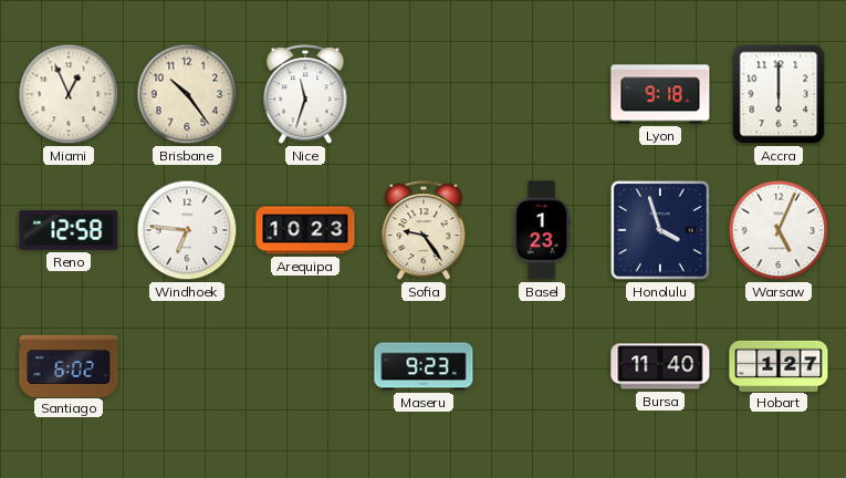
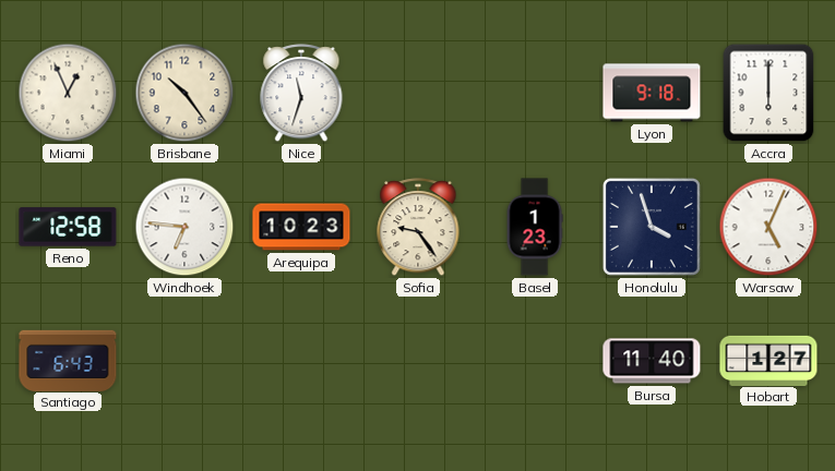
Santiago: 6:02 -> 6:43 (68, 360)
Maseru: 9:23 -> none (424, 366)
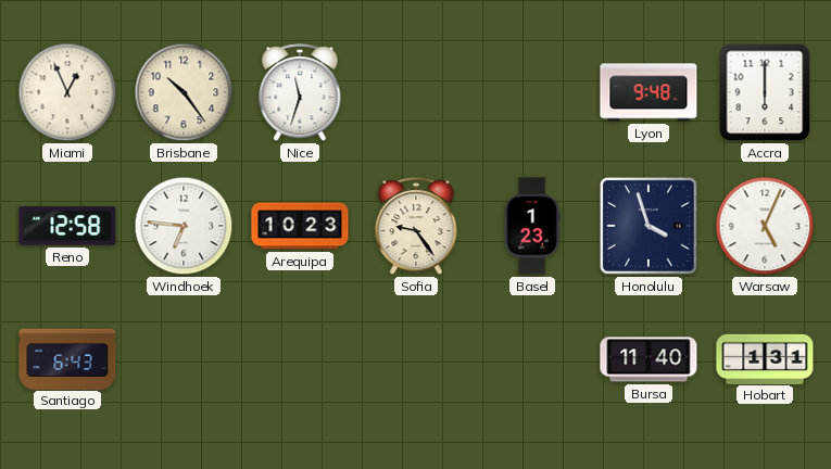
Lyon: 9:18 -> 9:48 (649, 92)
Hobart: 1:27 -> 1:31 (765, 358)
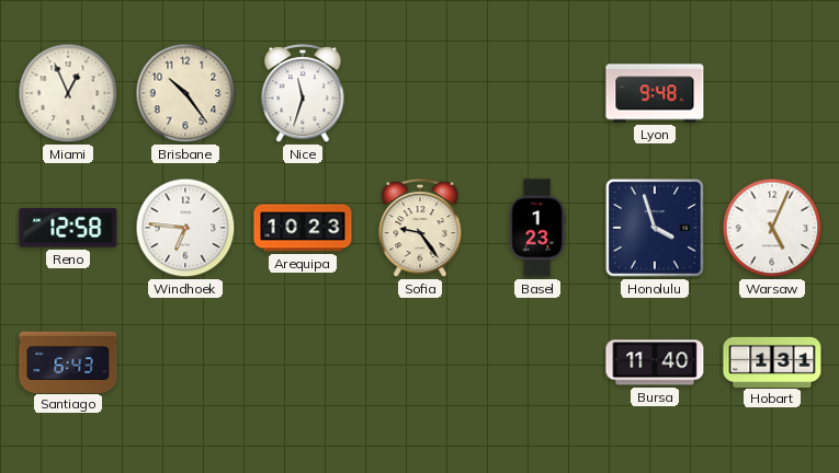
Accra: 6:00 -> none (765, 92)
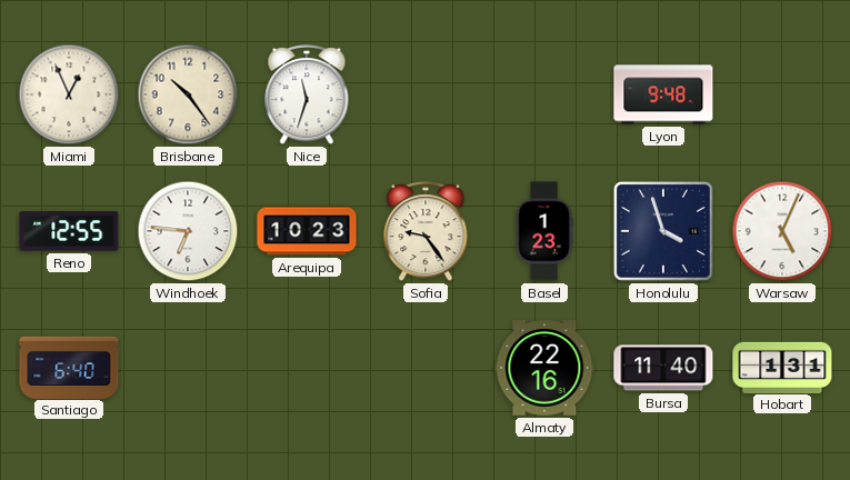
Reno: 12:58 -> 12:55 (69, 231)
Santiago: 6:43 -> 6:40 (69, 367)
Almaty: none -> 22:16 (544, 369)
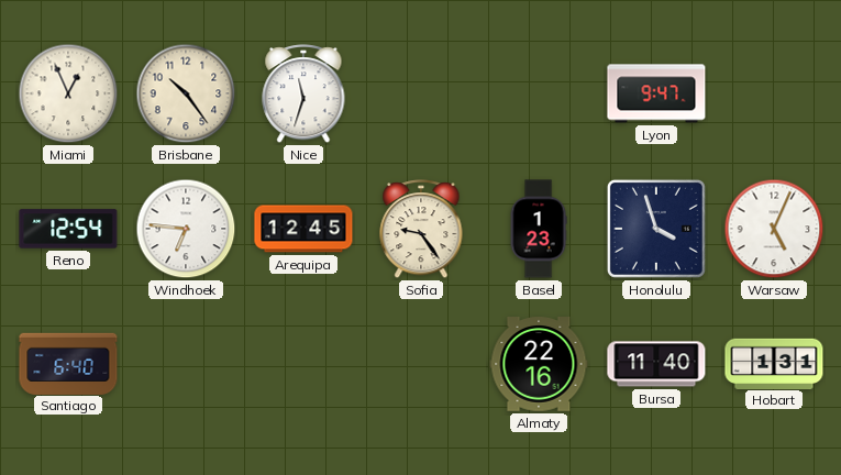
Lyon: 9:48 -> 9:47 (656, 93)
Reno: 12:55 -> 12:54 (68, 229)
Arequipa: 10:23 -> 12:45 (303, 229)
